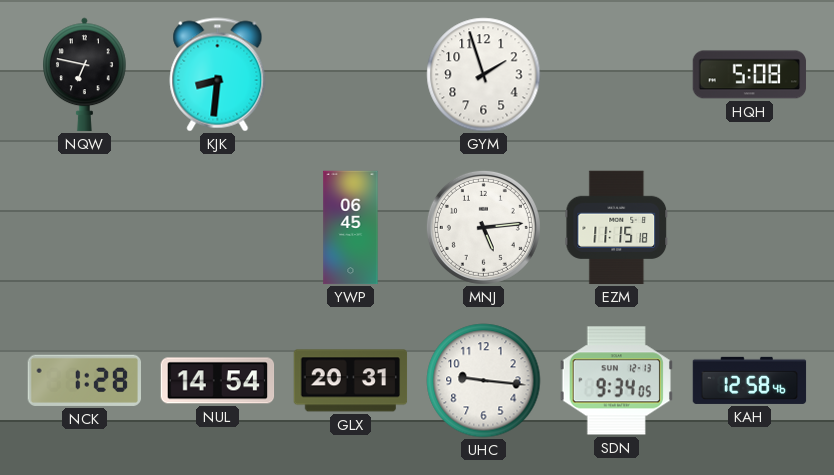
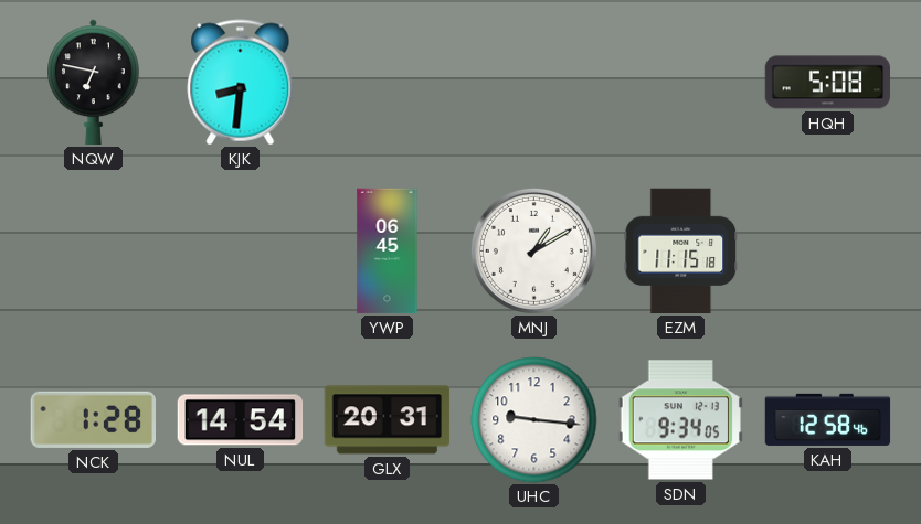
GYM: 1:57 -> none (484, 75)
MNJ: 5:14 -> 1:10 (533, 250)
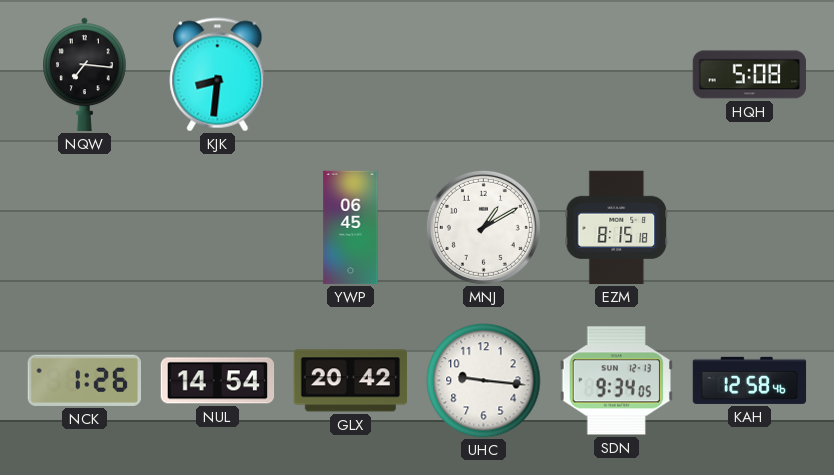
NQW: 6:47 -> 7:16 (85, 75)
EZM: 11:15 -> 8:15 (617, 228)
NCK: 1:28 -> 1:26 (84, 380)
GLX: 20:31 -> 20:42 (351, 381)
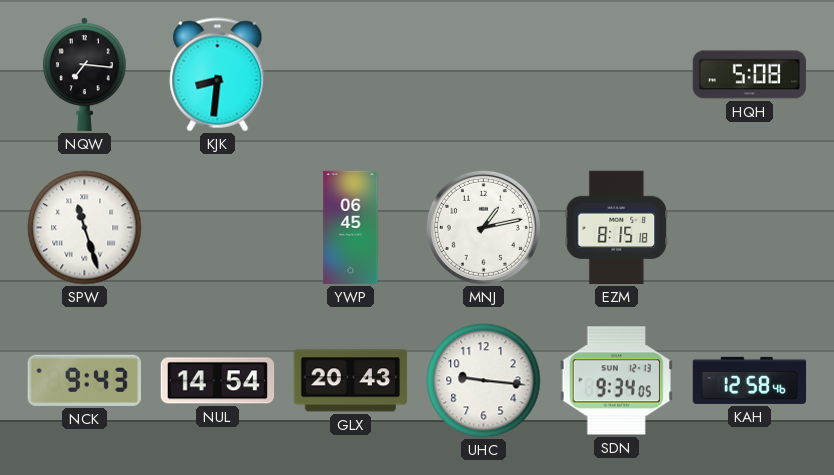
SPW: none -> 11:27 (85, 228)
MNJ: 1:10 -> 1:13 (483, 227)
NCK: 1:26 -> 9:43 (84, 380)
GLX: 20:42 -> 20:43 (351, 381)
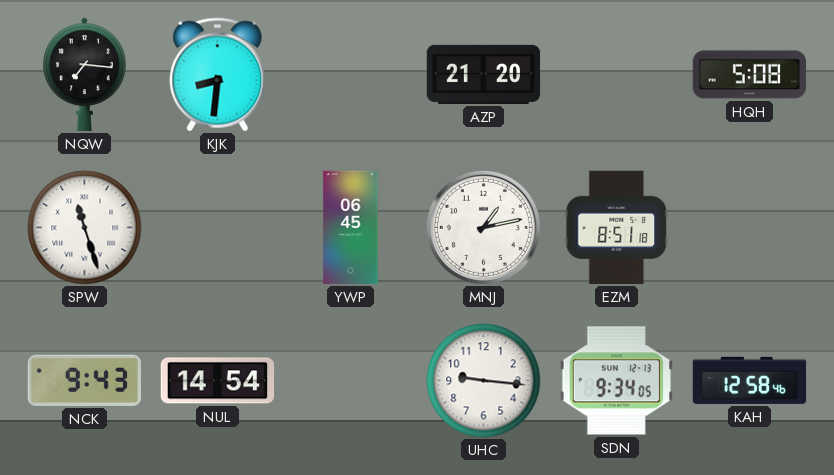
AZP: none -> 21:20 (484, 74)
EZM: 8:15 -> 8:51 (617, 228)
GLX: 20:43 -> none (351, 381)
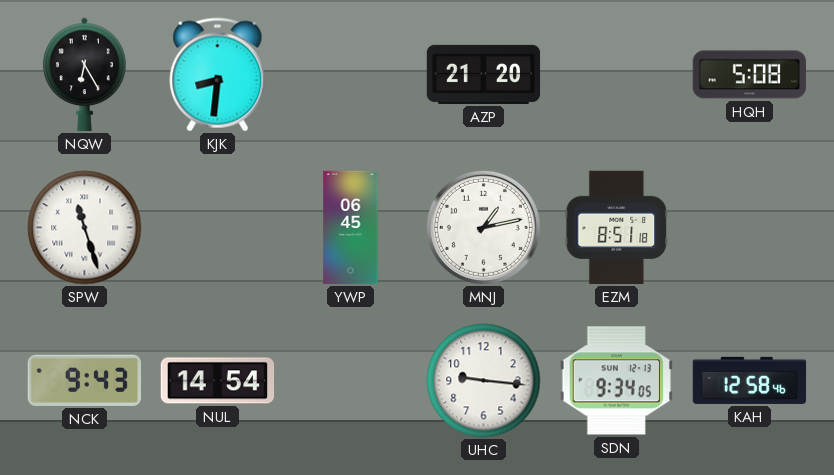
NQW: 7:16 -> 6:25 (85, 75)
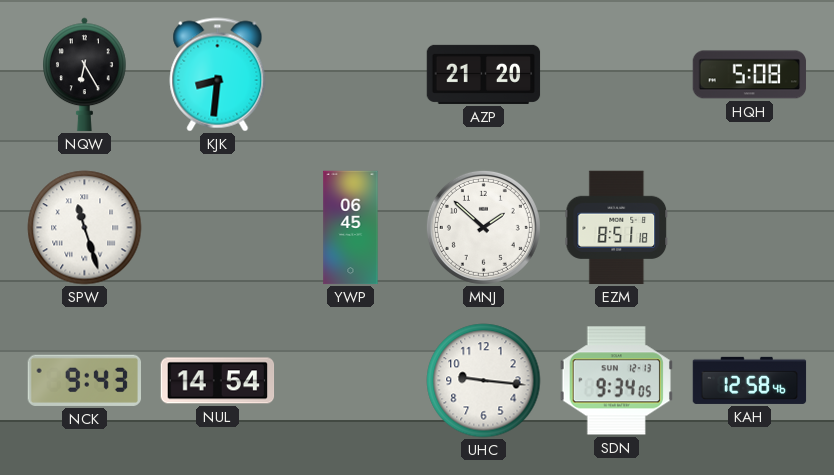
MNJ: 1:13 -> 1:52 (483, 227)
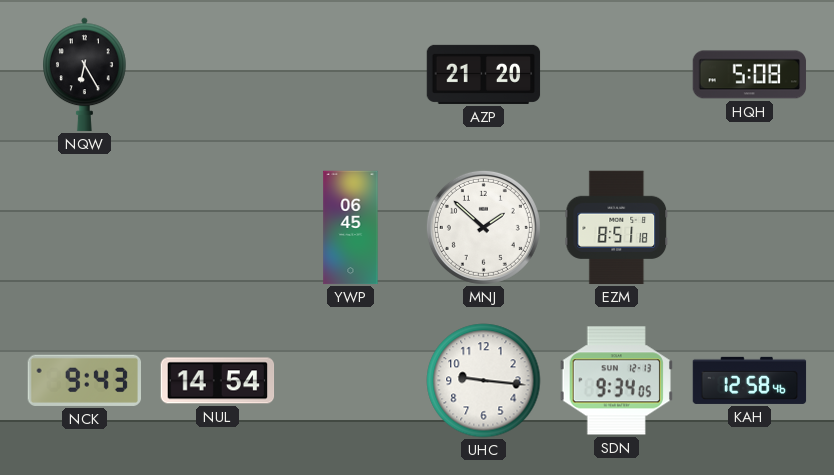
KJK: 8:31 -> none (218, 75)
SPW: 11:27 -> none (85, 228)
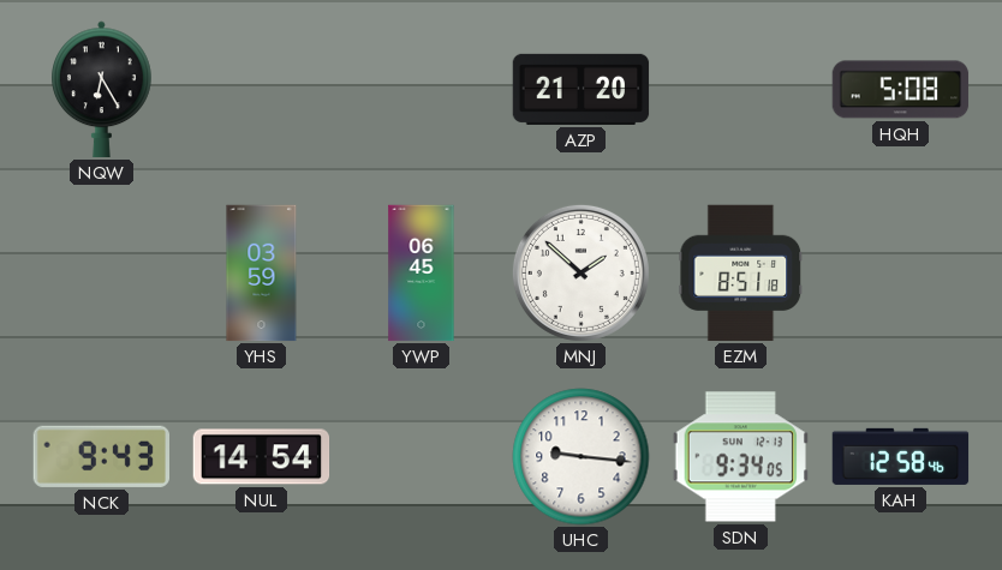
YHS: none -> 03:59 (262, 274)
